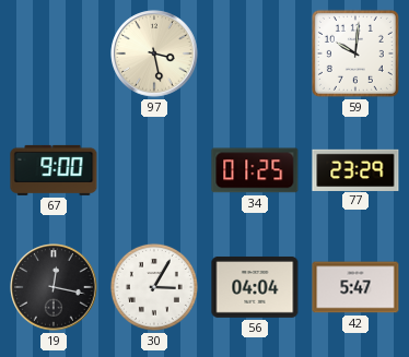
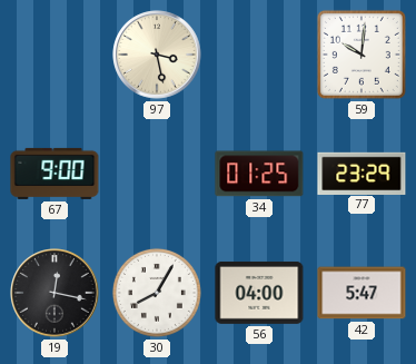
30: 3:05 -> 8:05 (157, 293)
56: 04:04 -> 04:00 (259, 293)
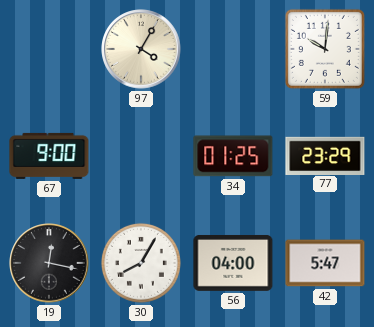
97: 3:28 -> 4:05 (141, 49)
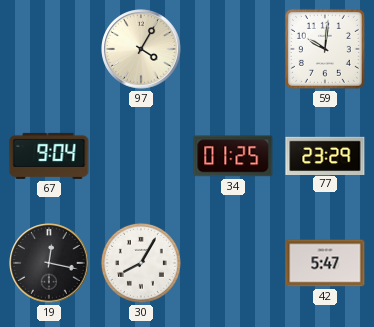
67: 9:00 -> 9:04 (49, 156)
56: 04:00 -> none (233, 263)
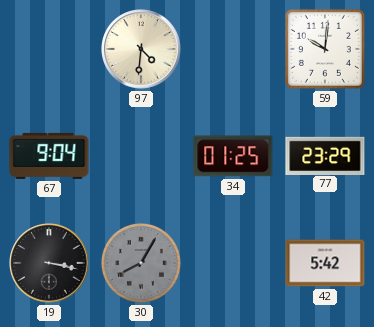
97: 4:05 -> 4:31 (141, 49)
19: 12:17 -> 3:17 (49, 263)
30 dial: white -> grey (141, 263)
42: 5:47 -> 5:42 (325, 263)
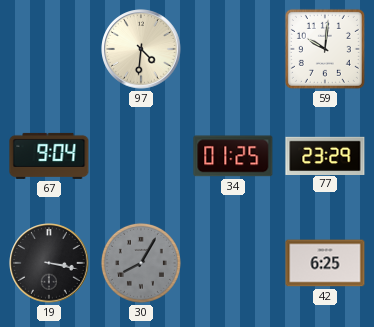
42: 5:42 -> 6:25 (325, 263)
